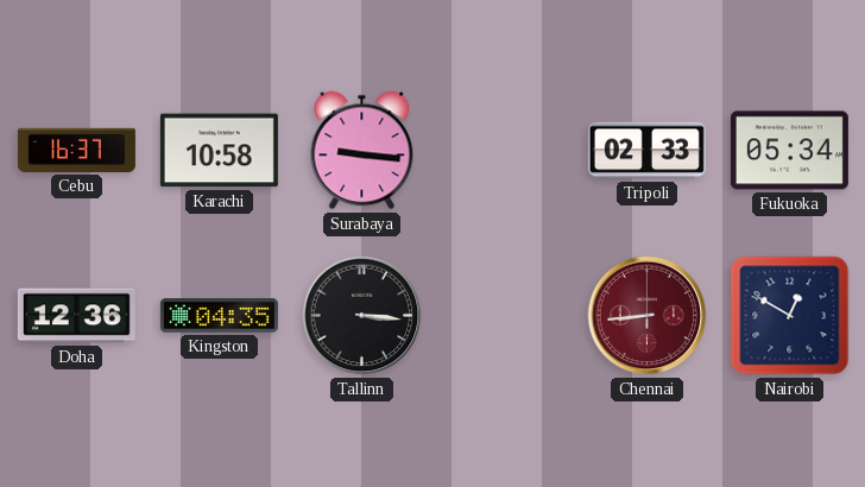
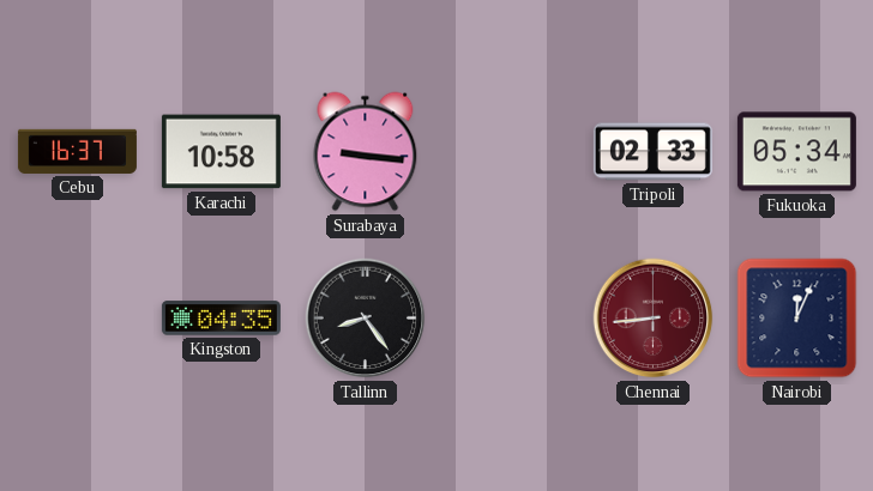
Doha: 12:36 -> none (76, 316)
Tallinn: 3:16 -> 8:24 (366, 319)
Nairobi: 12:50 -> 12:04 (797, 319)
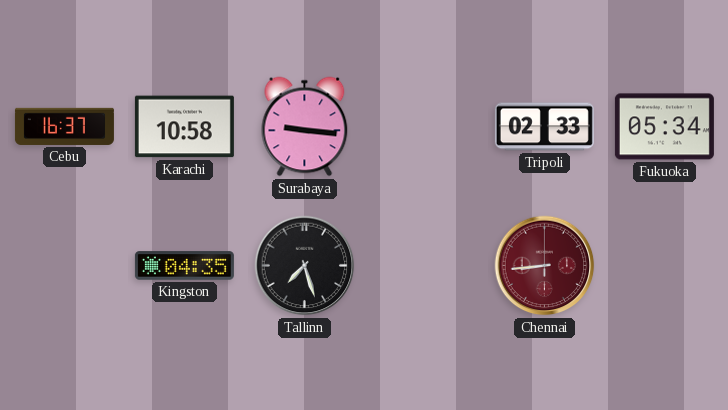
Tallinn: 8:24 -> 7:27 (305, 266)
Nairobi: 12:04 -> none (797, 319)
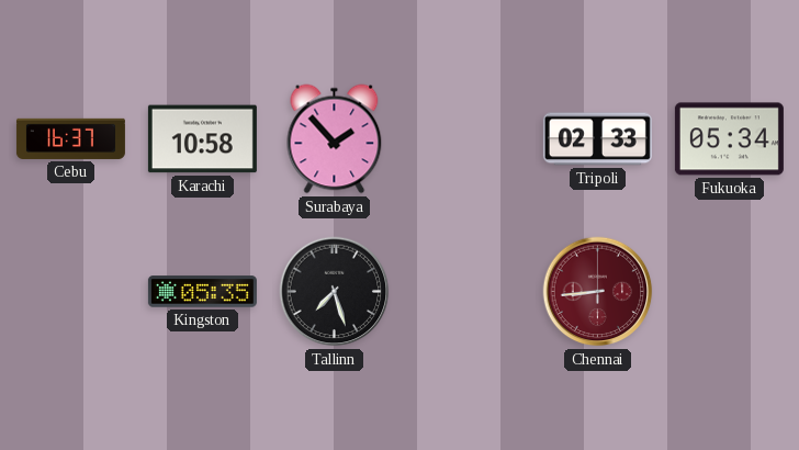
Surabaya: 9:16 -> 1:53 (335, 139)
Kingston: 04:35 -> 05:35 (202, 292)
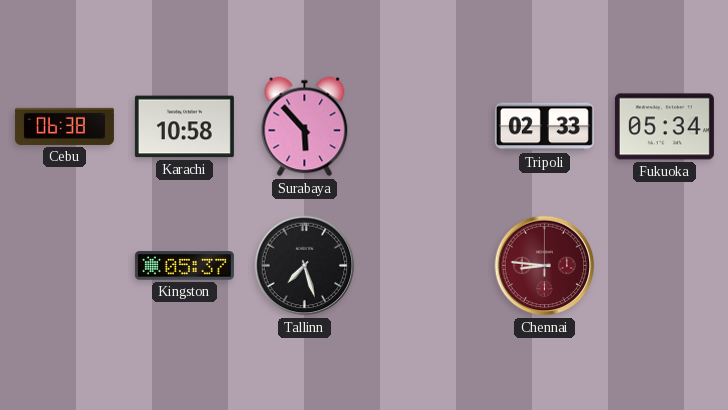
Cebu: 16:37 -> 06:38 (64, 126)
Surabaya: 1:53 -> 5:53 (305, 127)
Kingston: 05:35 -> 05:37 (184, 266)
Chennai: 8:44 -> 8:46 (545, 266)
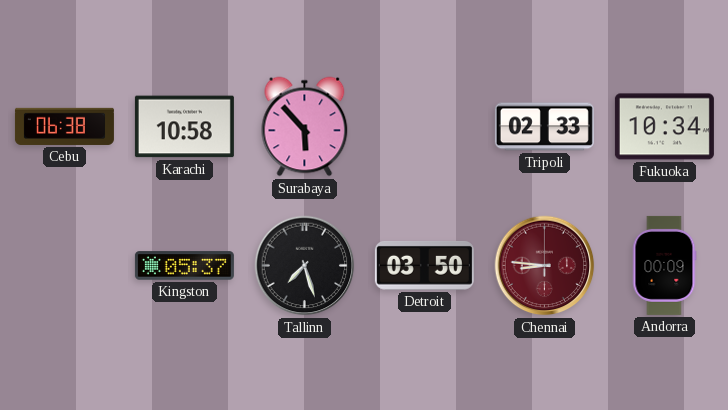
Fukuoka: 05:34 -> 10:34 (664, 127)
Detroit: none -> 03:50 (424, 265)
Andorra: none -> 00:09 (664, 265)
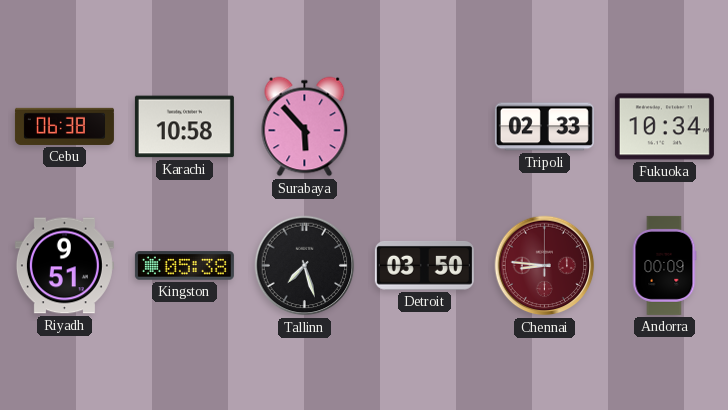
Riyadh: none -> 9:51 (64, 266)
Kingston: 05:37 -> 05:38 (184, 266)
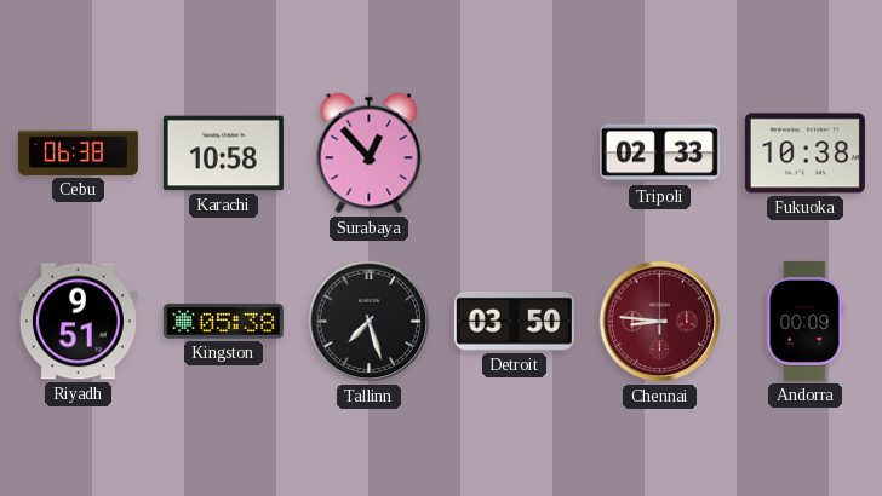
Surabaya: 5:53 -> 12:53 (370, 154)
Fukuoka: 10:34 -> 10:38 (804, 154)
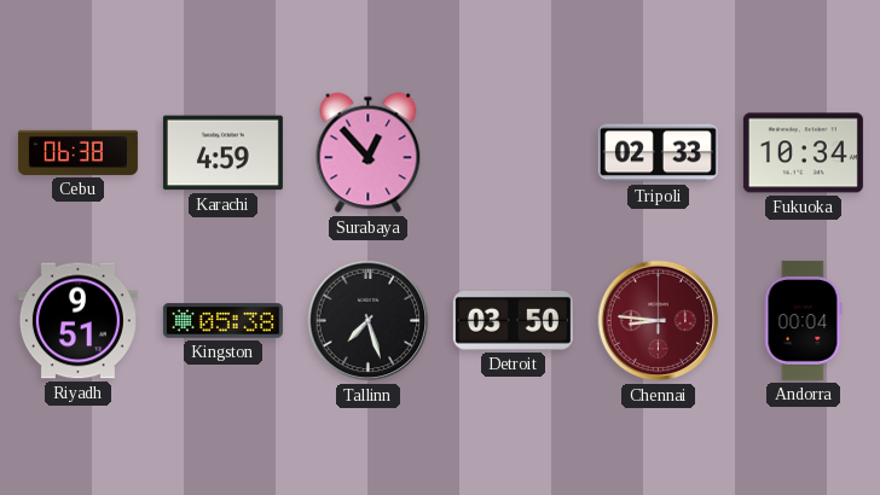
Karachi: 10:58 -> 4:59 (222, 153)
Fukuoka: 10:38 -> 10:34 (803, 153)
Andorra: 00:09 -> 00:04 (803, 320)
